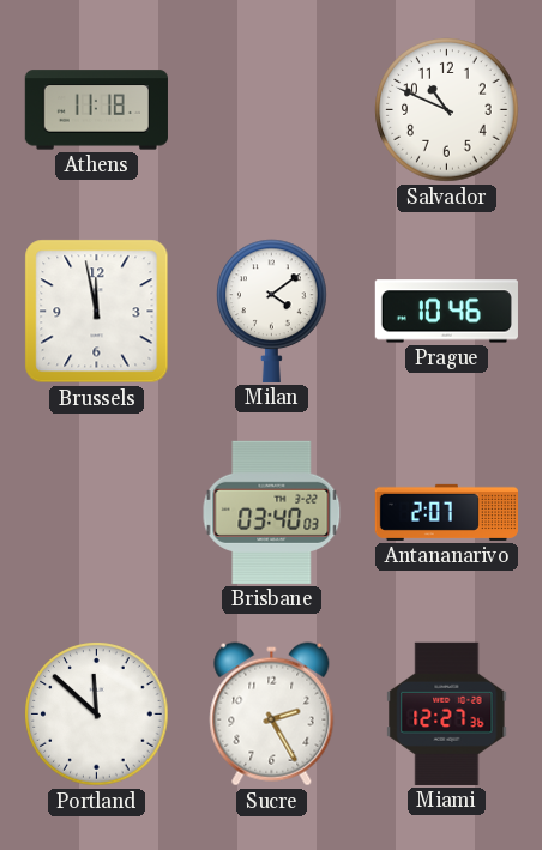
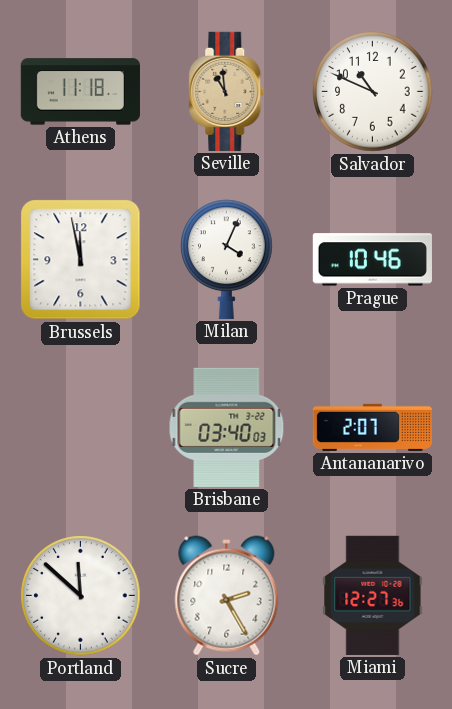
Seville: none -> 10:59 (227, 91)
Milan: 4:09 -> 4:04 (227, 259)
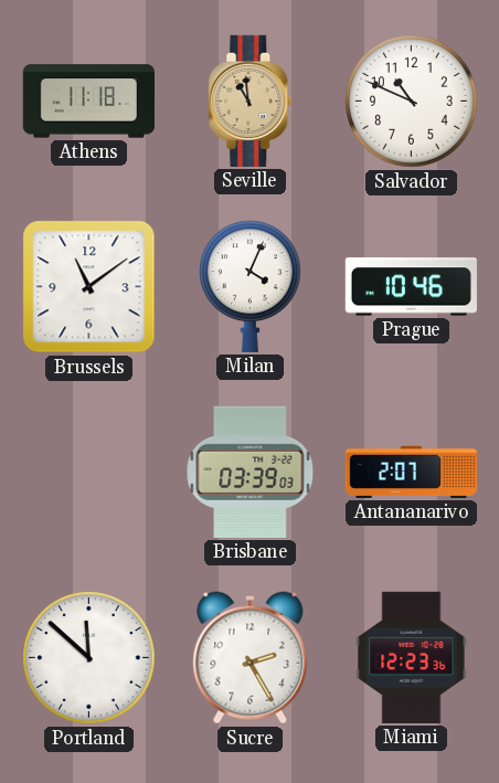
Brussels: 11:58 -> 11:09 (89, 287)
Brisbane: 03:40 -> 03:39 (251, 472)
Miami: 12:27 -> 12:23 (412, 657)
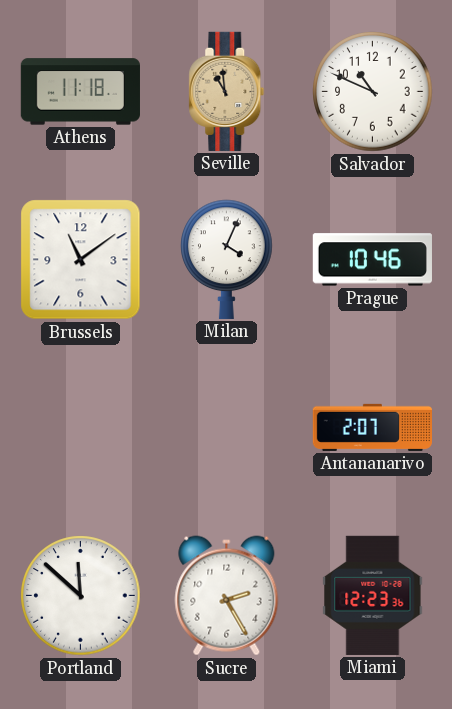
Brisbane: 03:39 -> none (251, 472)
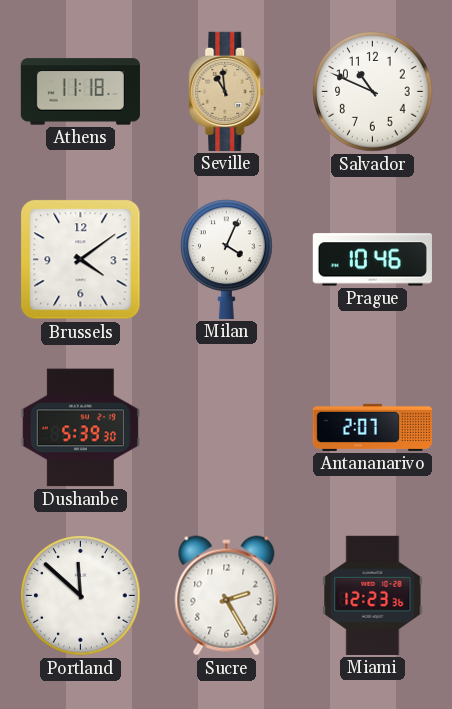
Brussels: 11:09 -> 4:09 (81, 260)
Dushanbe: none -> 5:39 (80, 428)
